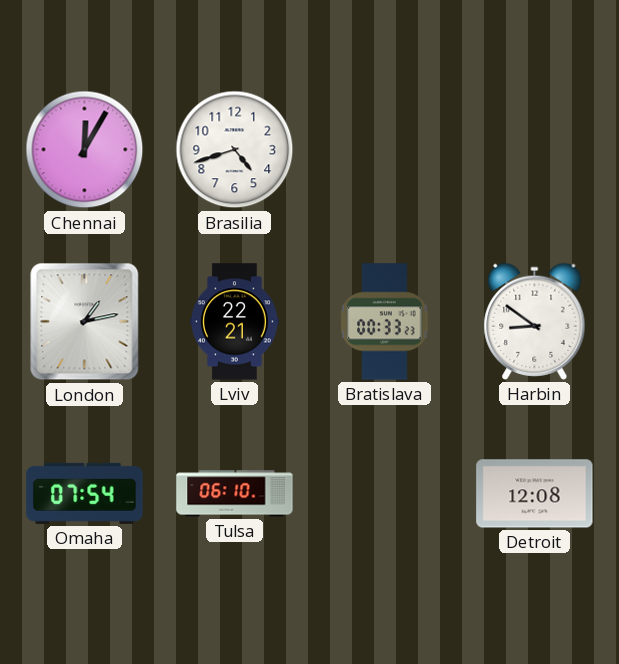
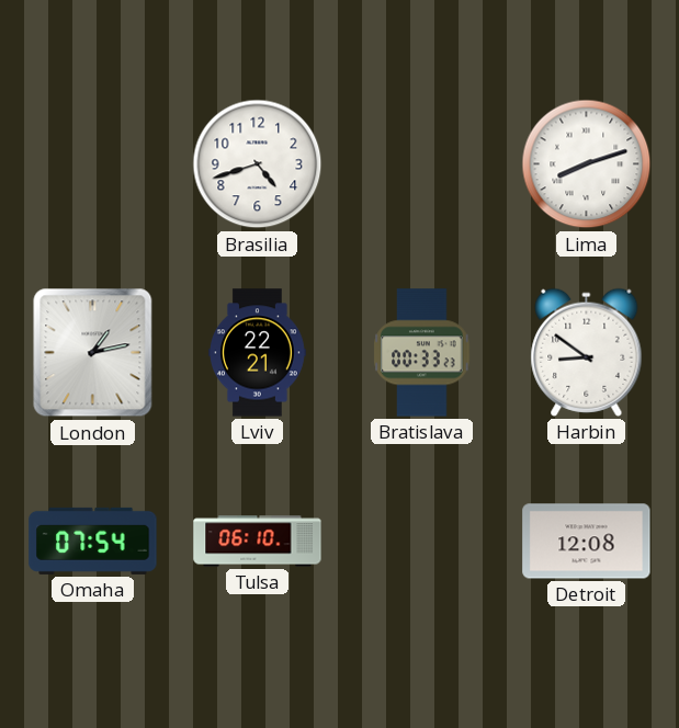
Chennai: 12:05 -> none (85, 150)
Lima: none -> 8:12 (587, 164)
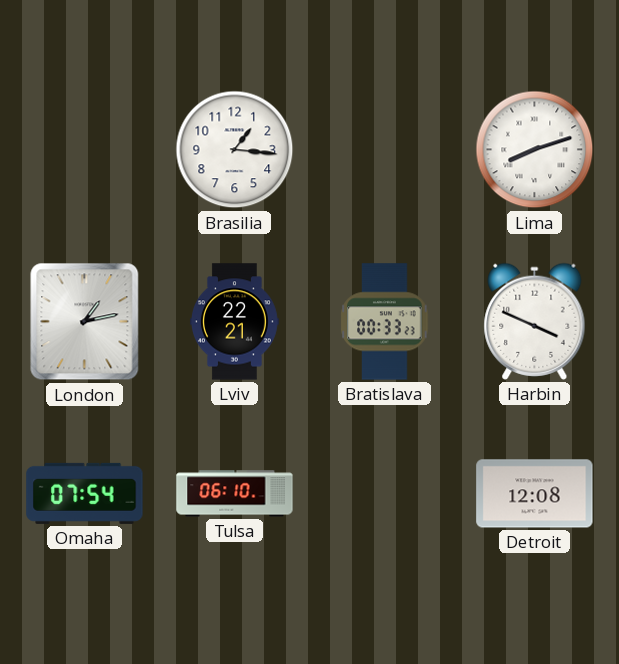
Brasilia: 4:42 -> 1:16 (235, 150)
Harbin: 8:51 -> 3:49 (535, 321)
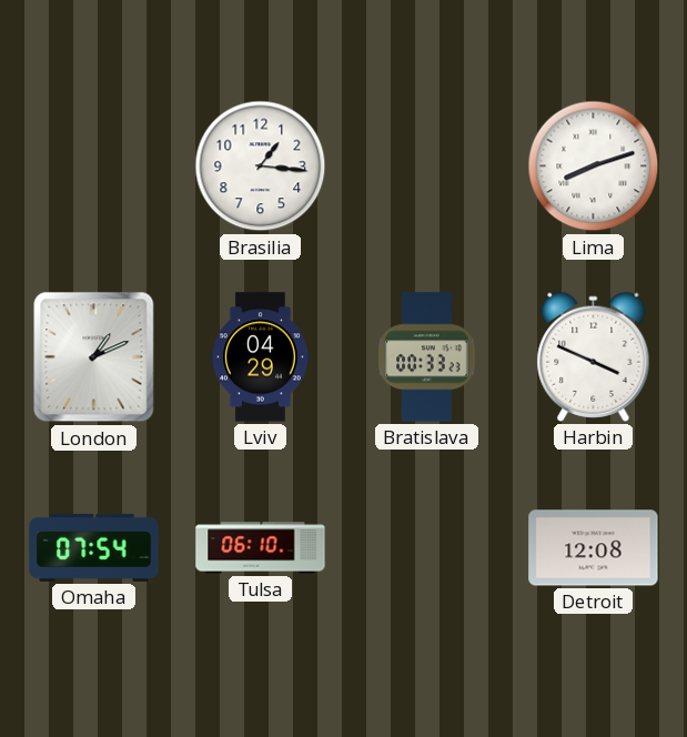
London: 1:13 -> 1:11 (94, 357)
Lviv: 22:21 -> 04:29 (260, 357)
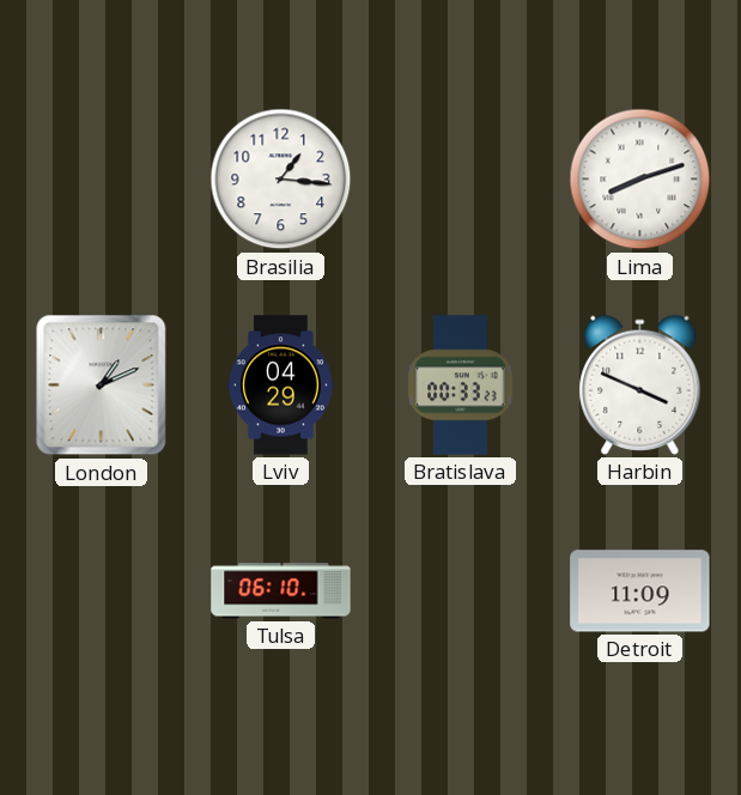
Omaha: 07:54 -> none (94, 547)
Detroit: 12:08 -> 11:09 (640, 591)
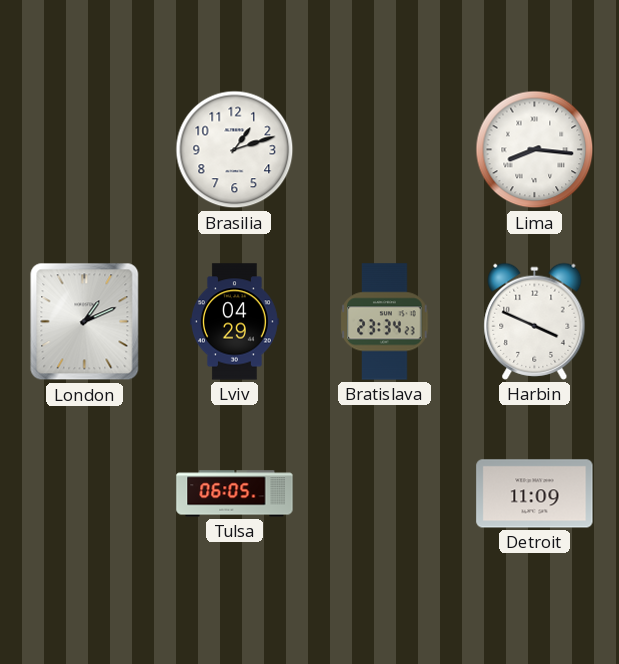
Brasilia: 1:16 -> 1:12 (235, 150)
Lima: 8:12 -> 8:16 (535, 150)
Bratislava: 00:33 -> 23:34 (385, 322)
Tulsa: 06:10 -> 06:05 (235, 494)
